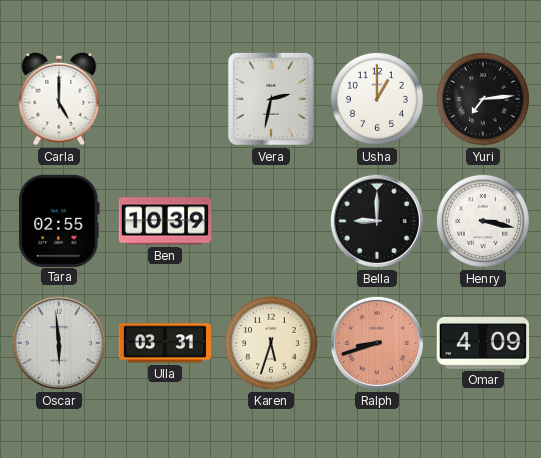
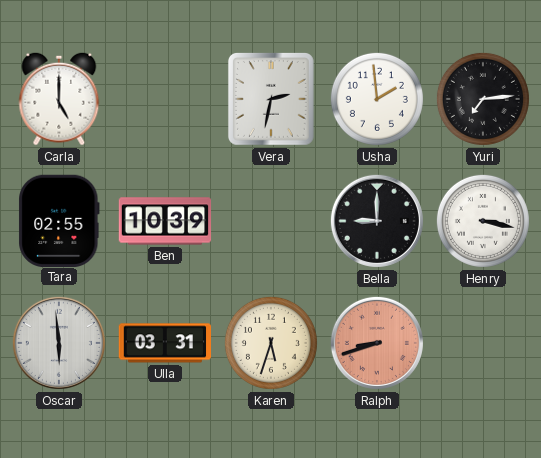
Usha: 1:00 -> 1:59 (377, 99)
Omar: 4:09 -> none (482, 344)
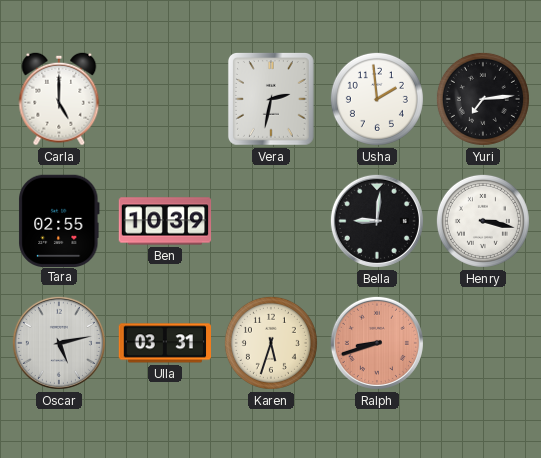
Bella: 9:00 -> 9:01 (377, 221)
Oscar: 5:59 -> 5:13 (59, 343)
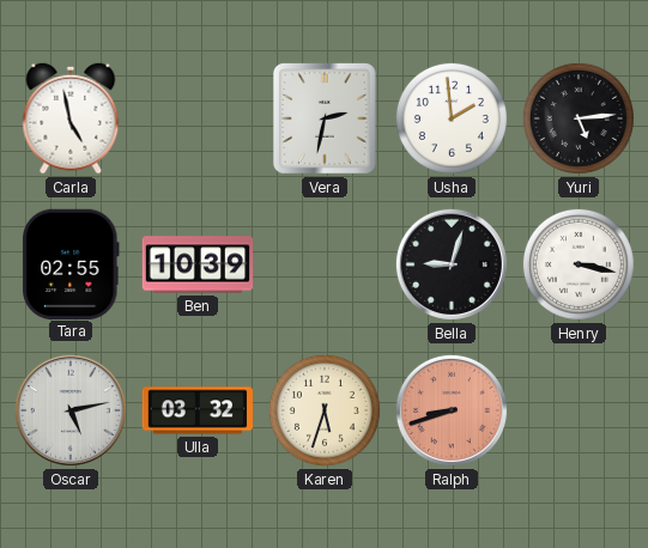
Carla: 5:00 -> 4:58 (71, 118)
Yuri: 7:14 -> 5:14 (579, 118)
Bella: 9:01 -> 9:03 (452, 264)
Ulla: 03:31 -> 03:32 (196, 410)
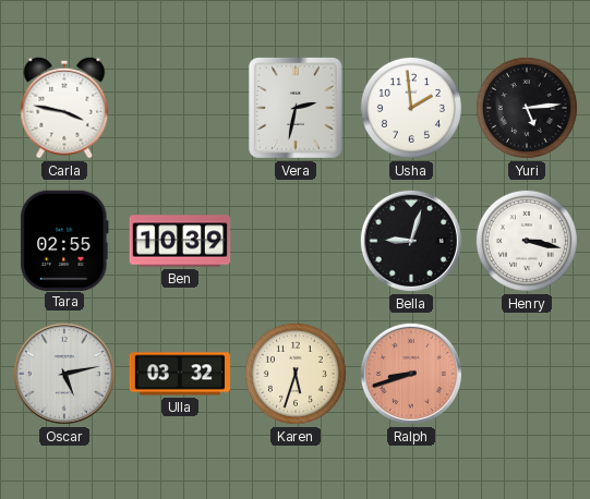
Carla: 4:58 -> 3:47 (64, 108)
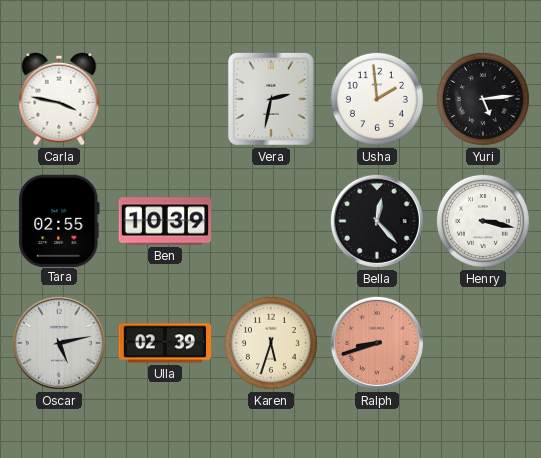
Bella: 9:03 -> 12:23 (377, 221)
Ulla: 03:32 -> 02:39 (164, 343)
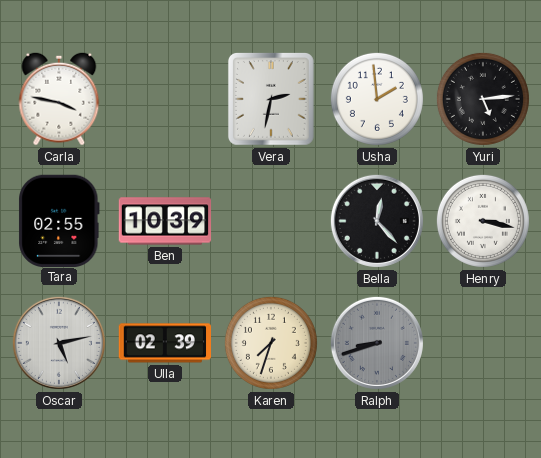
Karen: 5:33 -> 7:33 (271, 343)
Ralph dial: salmon -> grey (377, 343)
